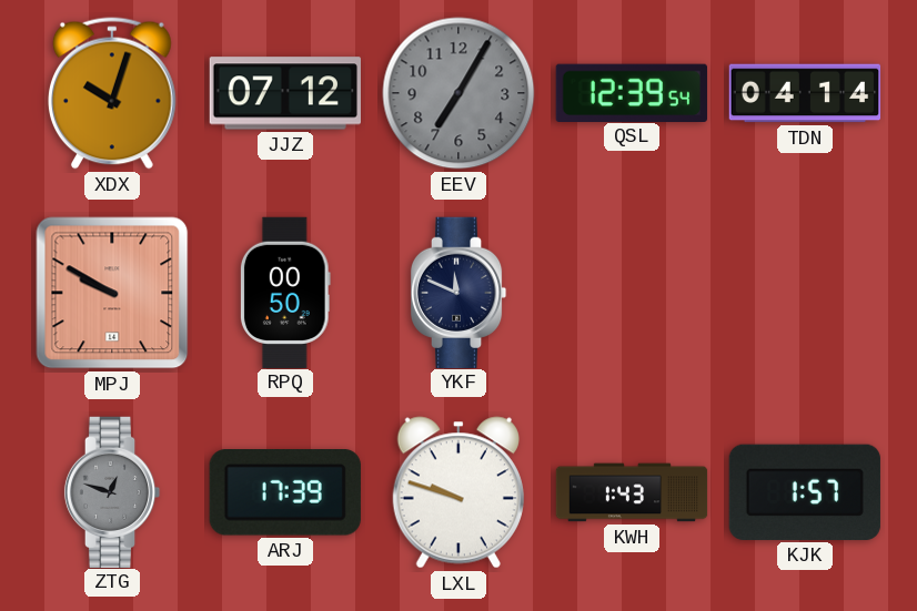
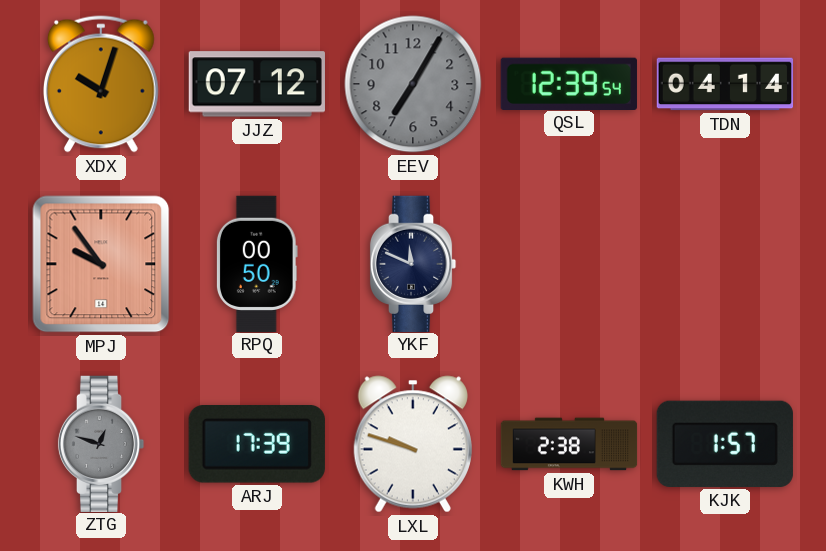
MPJ: 9:50 -> 9:54 (101, 264)
KWH: 1:43 -> 2:38 (569, 444)
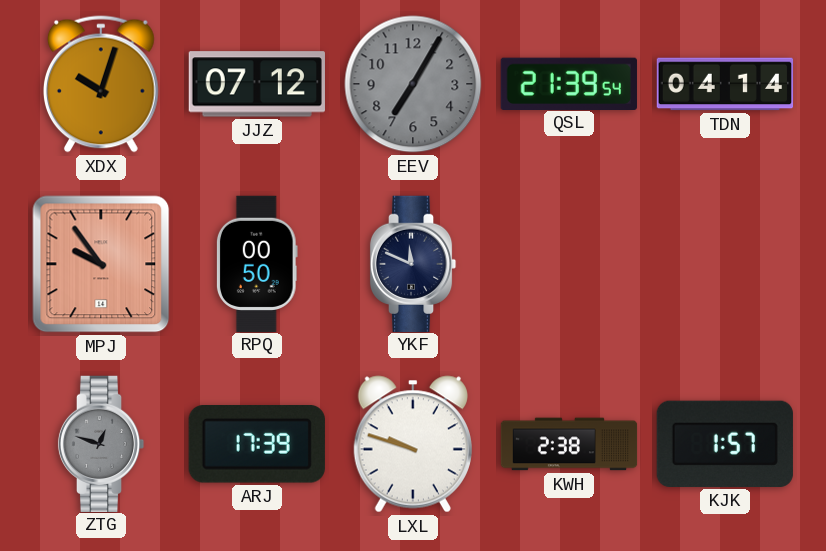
QSL: 12:39 -> 21:39 (569, 83)
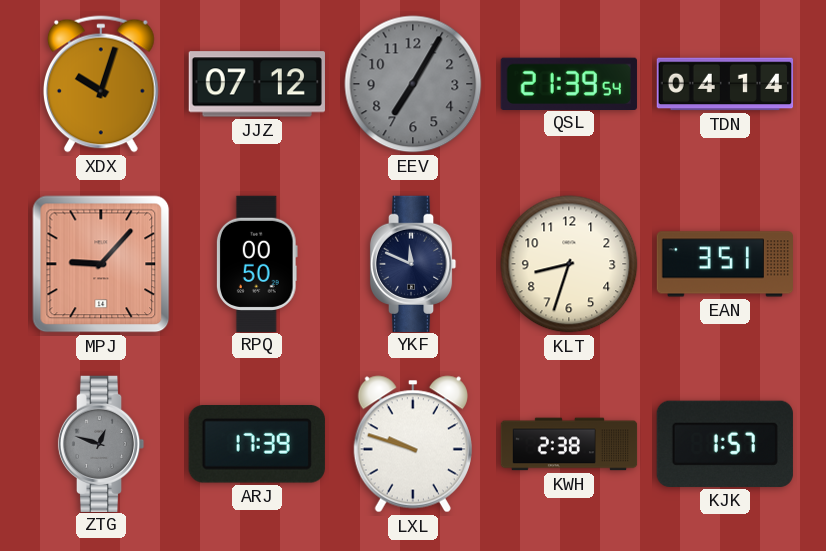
MPJ: 9:54 -> 9:07 (101, 264)
KLT: none -> 8:33 (569, 264)
EAN: none -> 3:51 (724, 264)
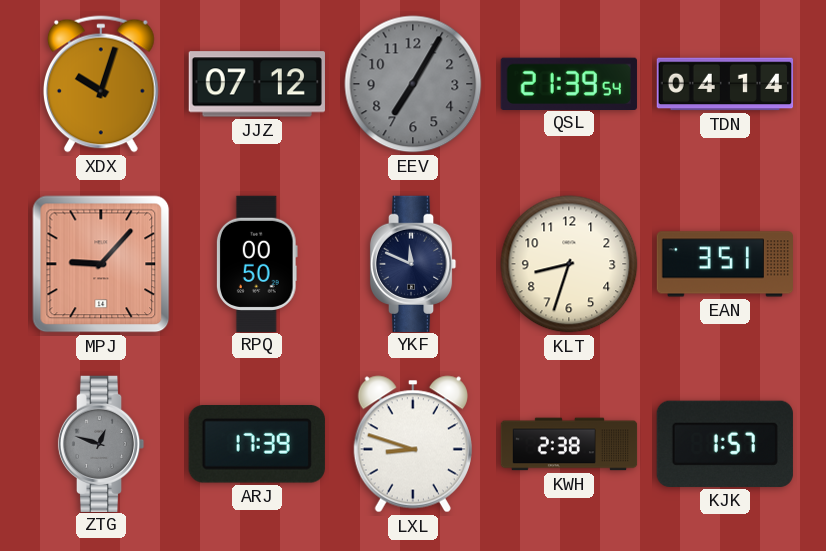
LXL: 9:48 -> 8:48 (413, 444)
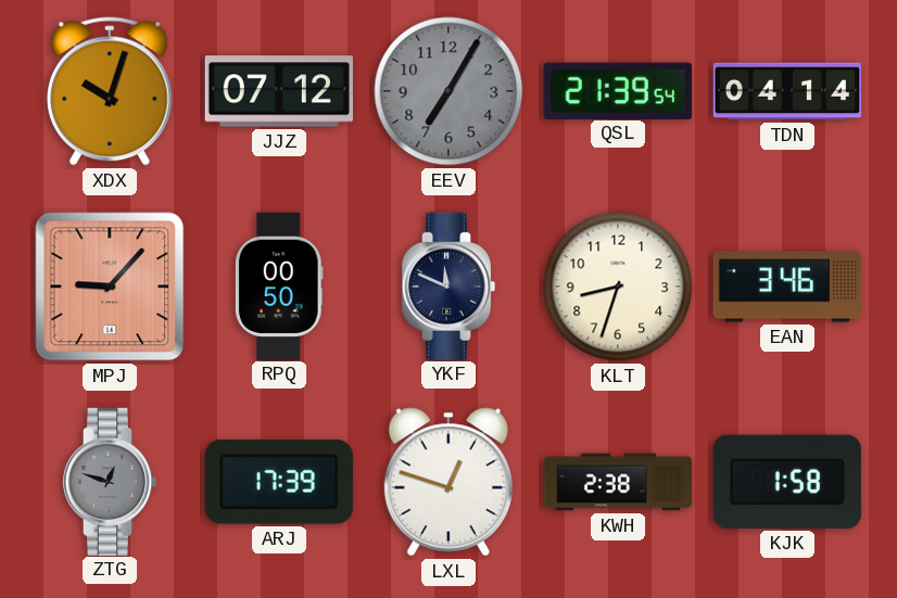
EAN: 3:51 -> 3:46 (786, 287)
LXL: 8:48 -> 12:48 (448, 482)
KJK: 1:57 -> 1:58 (787, 482)
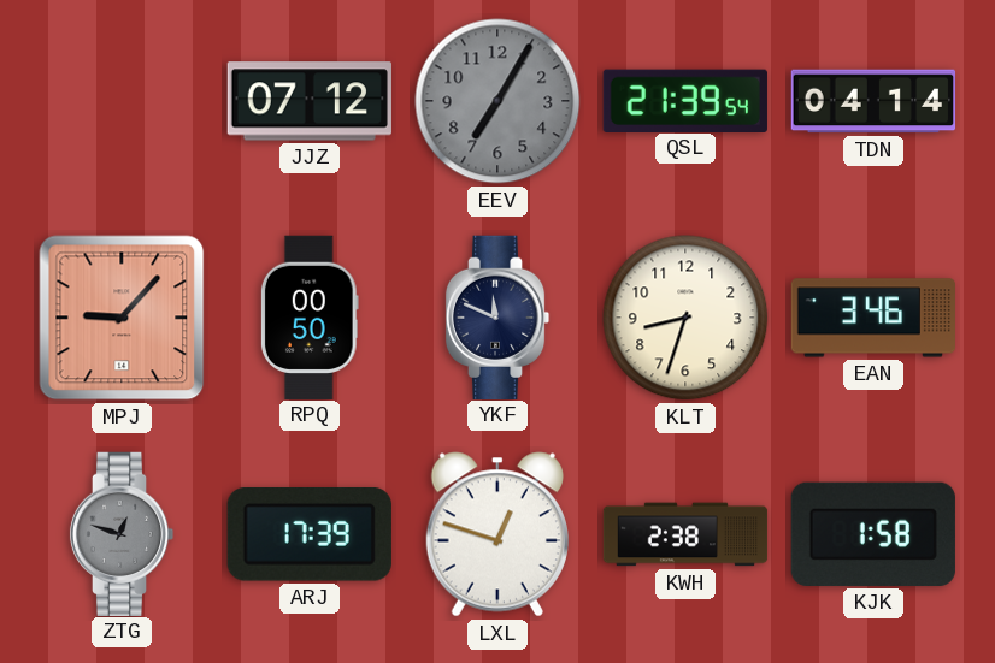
XDX: 10:03 -> none (110, 91)
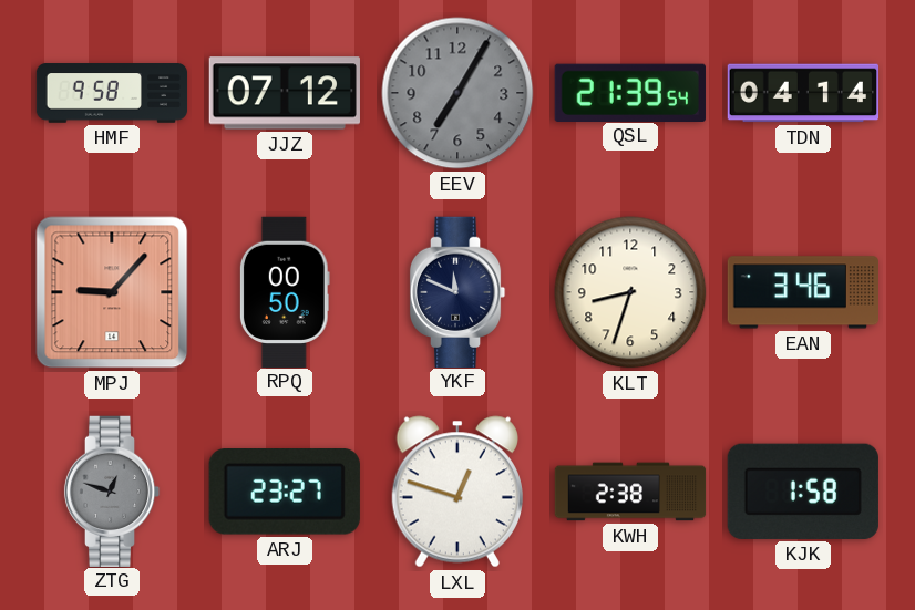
HMF: none -> 9:58 (112, 93)
ARJ: 17:39 -> 23:27 (285, 493)
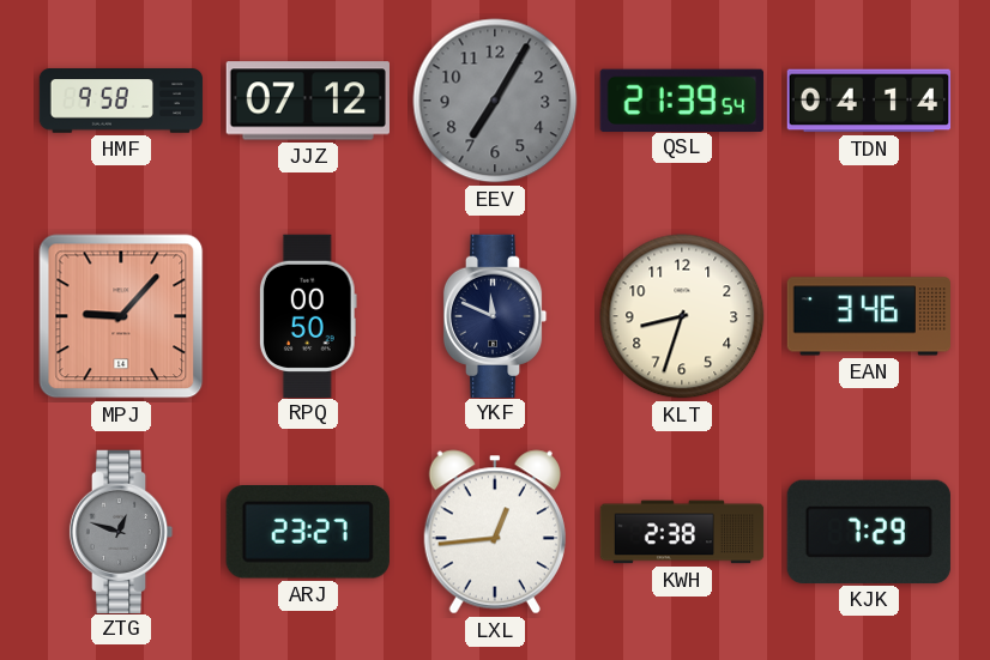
LXL: 12:48 -> 12:44 (495, 532)
KJK: 1:58 -> 7:29 (869, 532)
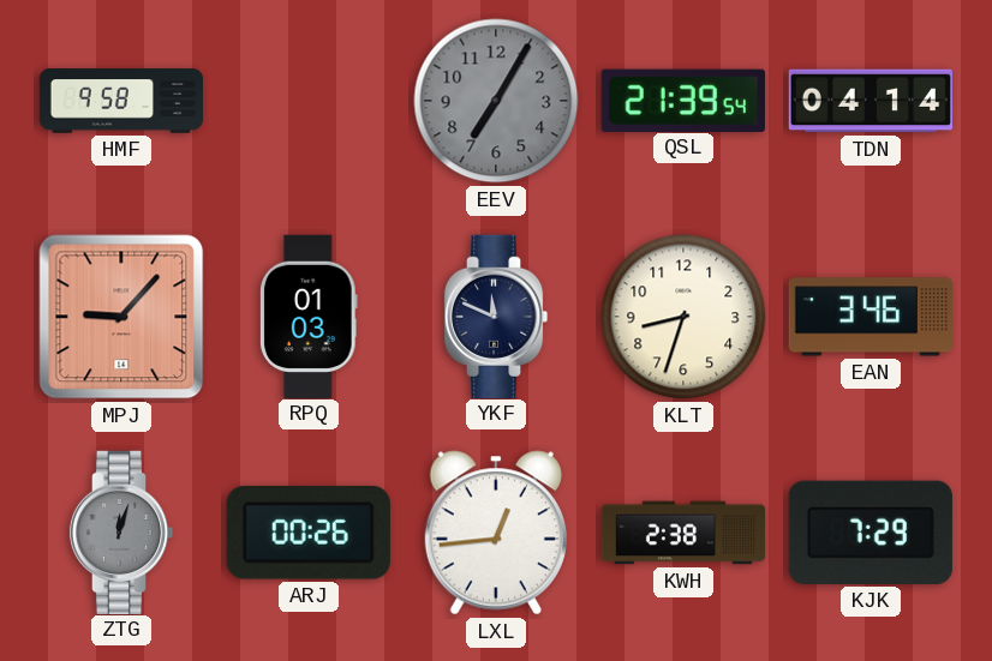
JJZ: 07:12 -> none (308, 101)
RPQ: 00:50 -> 01:03 (309, 316)
ZTG: 12:48 -> 12:03 (121, 531)
ARJ: 23:27 -> 00:26 (309, 534)
